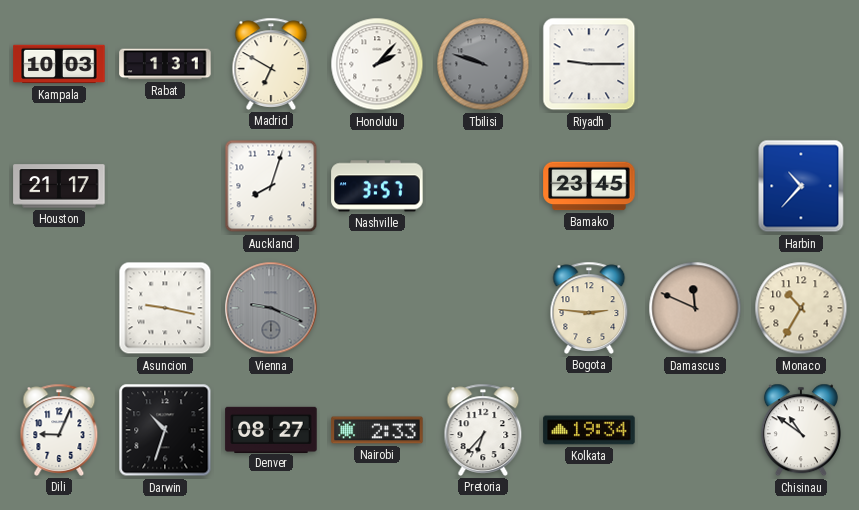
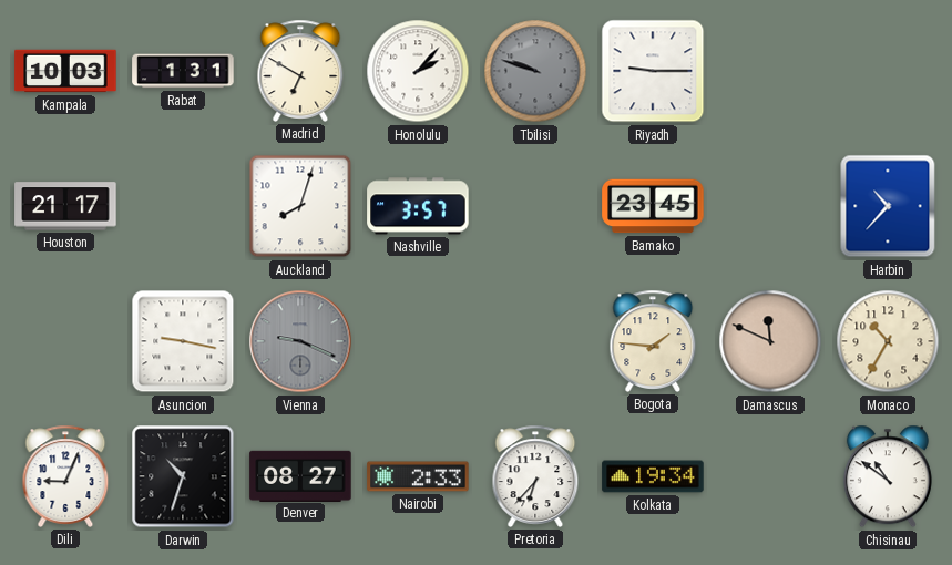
Bogota: 2:46 -> 1:46 (653, 341)
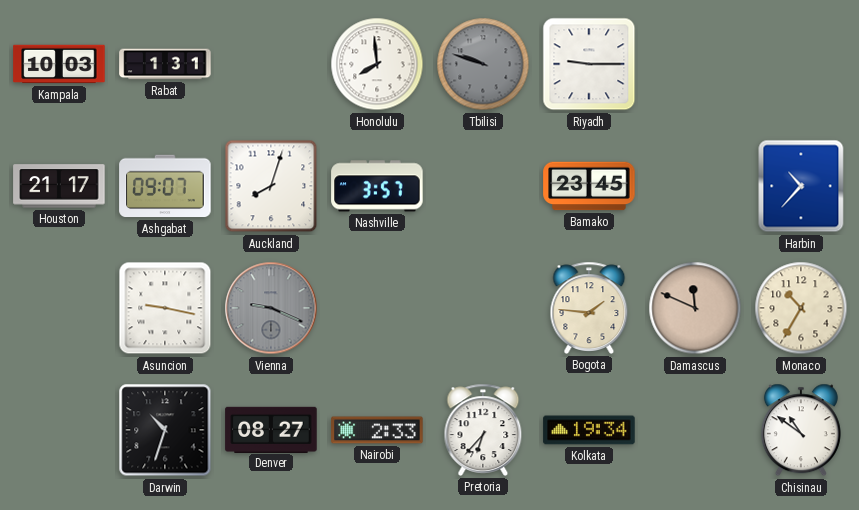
Madrid: 6:50 -> none (300, 71)
Honolulu: 2:07 -> 7:59 (377, 64)
Ashgabat: none -> 09:07 (165, 186)
Dili: 9:04 -> none (65, 476)
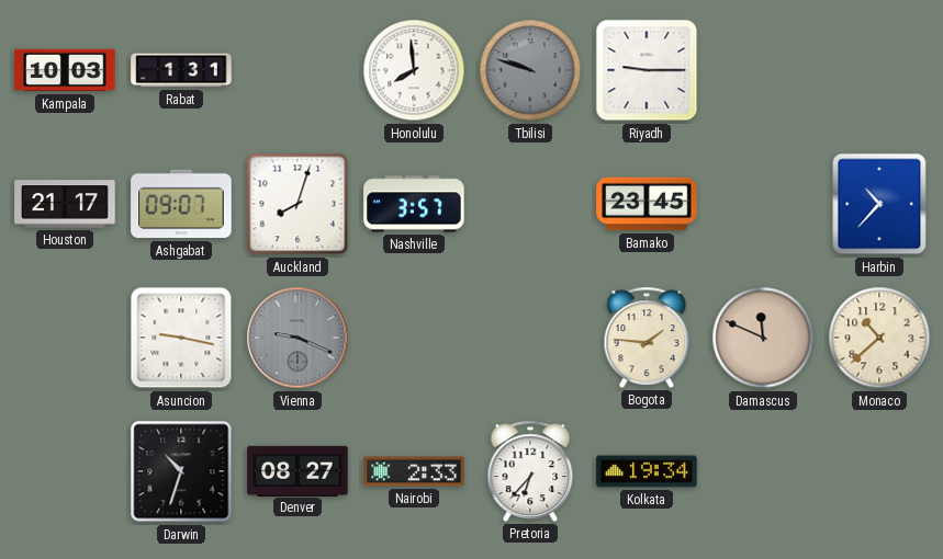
Monaco: 10:35 -> 10:38 (879, 338)
Chisinau: 10:51 -> none (801, 430)
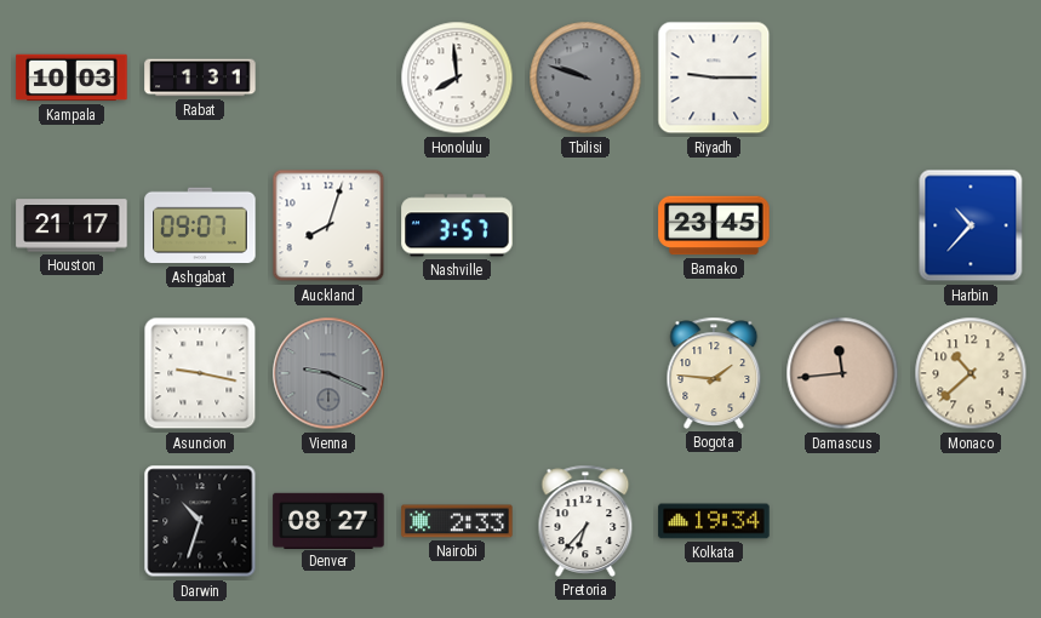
Damascus: 11:49 -> 11:44 (842, 373)
